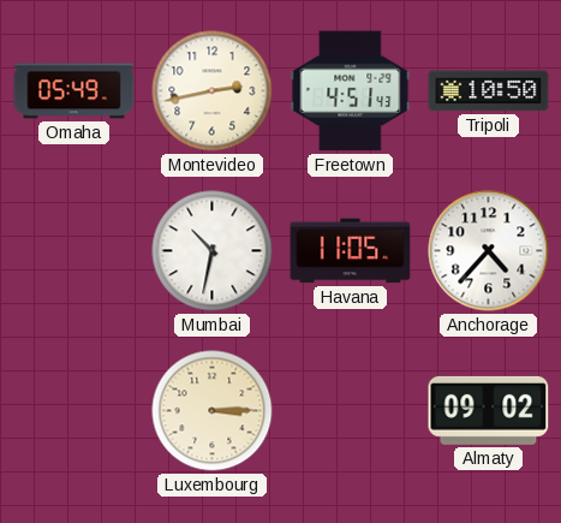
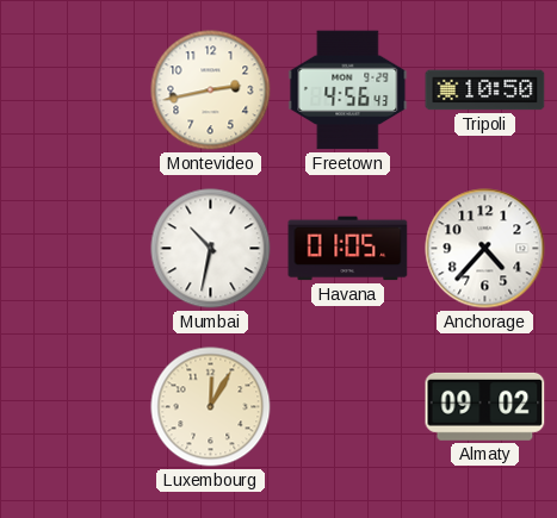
Omaha: 05:49 -> none (74, 91)
Freetown: 4:51 -> 4:56 (348, 91)
Havana: 11:05 -> 01:05 (348, 249)
Luxembourg: 3:15 -> 12:05 (211, 407)
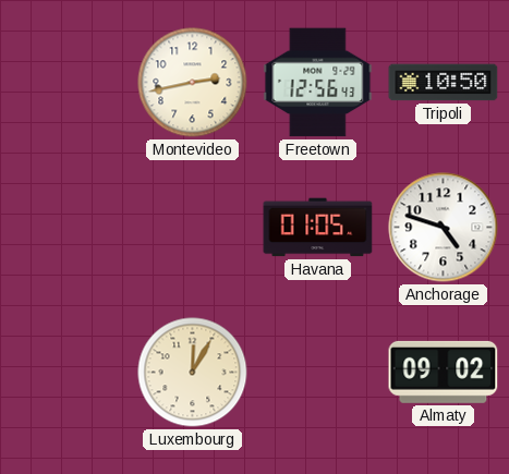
Freetown: 4:56 -> 12:56 (318, 83)
Mumbai: 10:32 -> none (211, 249)
Anchorage: 4:37 -> 4:48 (444, 228)
